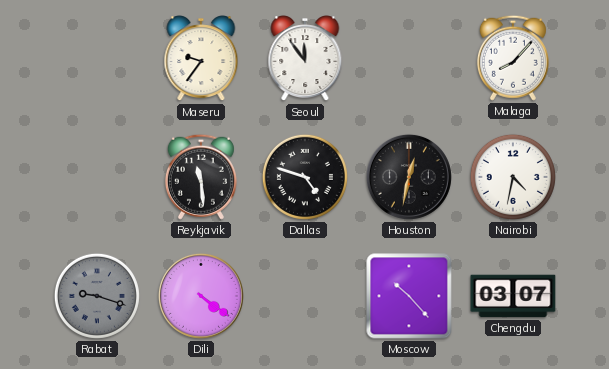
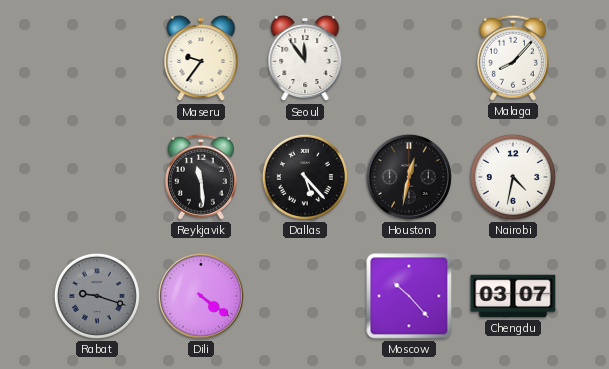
Dallas: 4:48 -> 5:23 (305, 177)
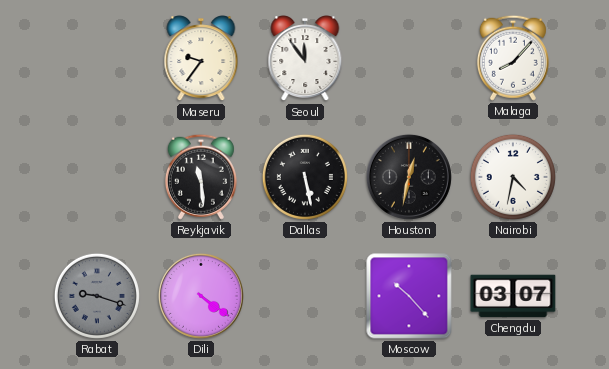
Dallas: 5:23 -> 5:28 (305, 177)
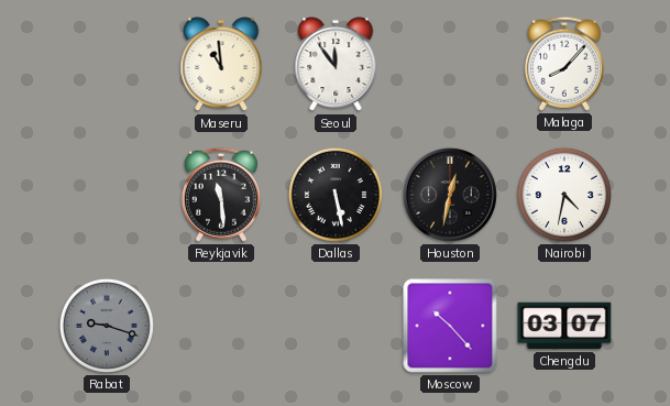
Maseru: 9:36 -> 10:59 (221, 65)
Dili: 4:21 -> none (201, 296)
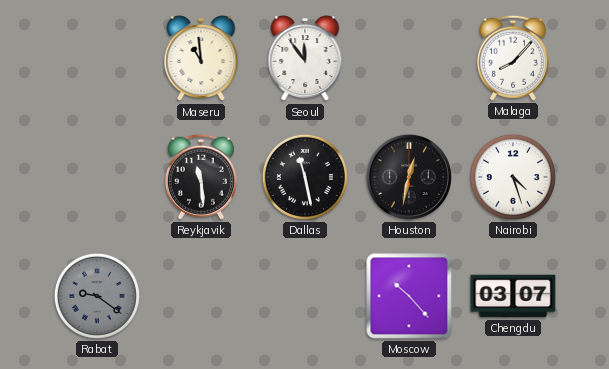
Dallas: 5:28 -> 11:28 (305, 177)
Nairobi: 4:32 -> 4:27 (513, 177)
Rabat: 9:18 -> 9:21 (97, 296)
